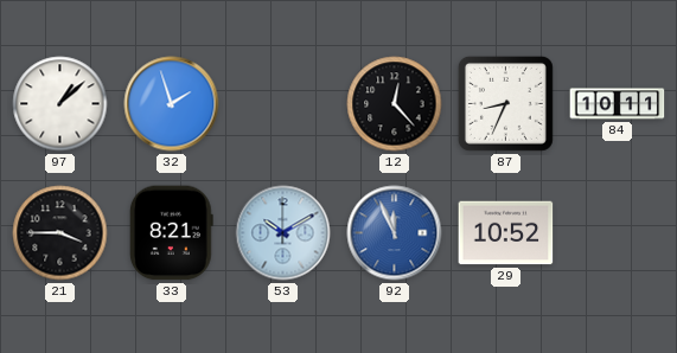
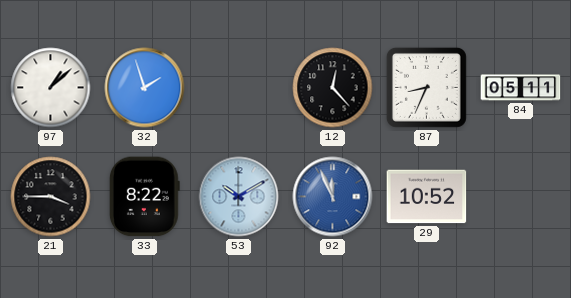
84: 10:11 -> 05:11 (521, 88)
33: 8:21 -> 8:22 (144, 197)
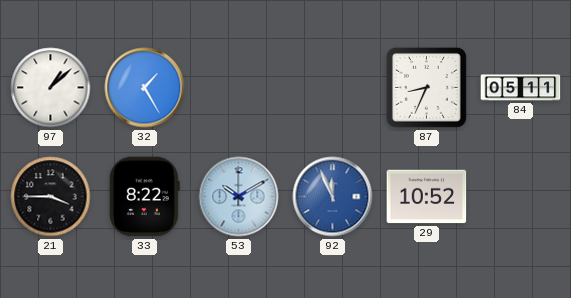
32: 1:57 -> 1:25 (145, 88)
12: 12:23 -> none (333, 88)
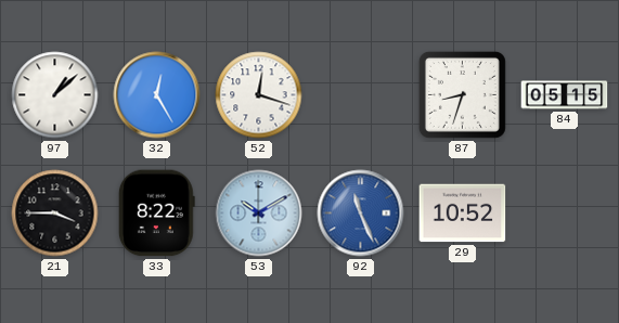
32: 1:25 -> 12:25 (157, 95)
52: none -> 12:18 (259, 95)
87: 8:34 -> 8:33 (462, 94)
84: 05:11 -> 05:15 (565, 95)
92: 11:56 -> 11:26 (361, 214)
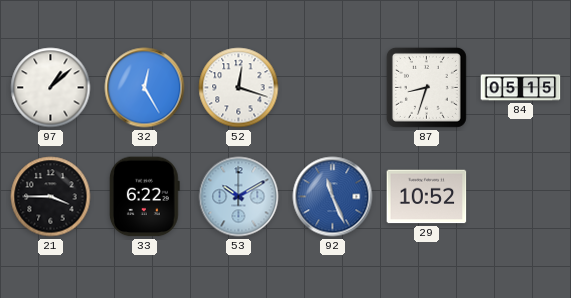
33: 8:22 -> 6:22 (144, 197)
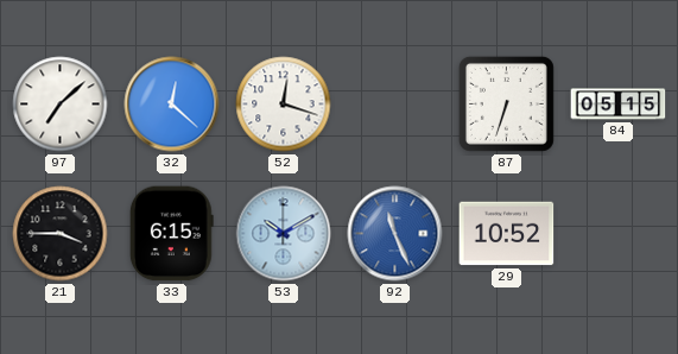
97: 1:08 -> 7:08 (61, 105)
32: 12:25 -> 12:22 (172, 105)
87: 8:33 -> 6:33 (506, 103)
33: 6:22 -> 6:15 (171, 234)
